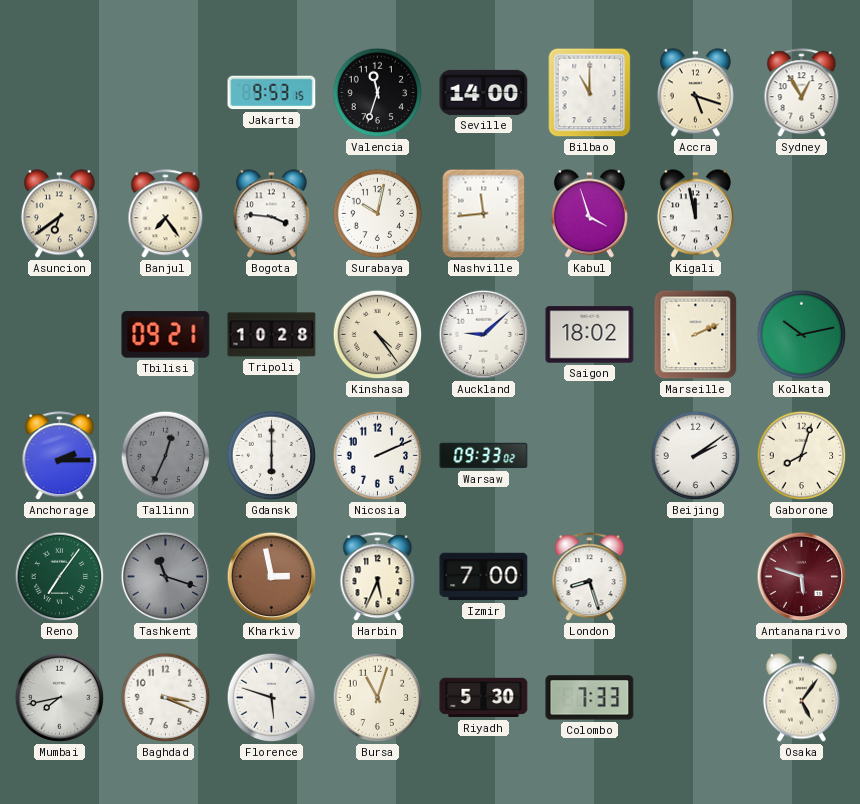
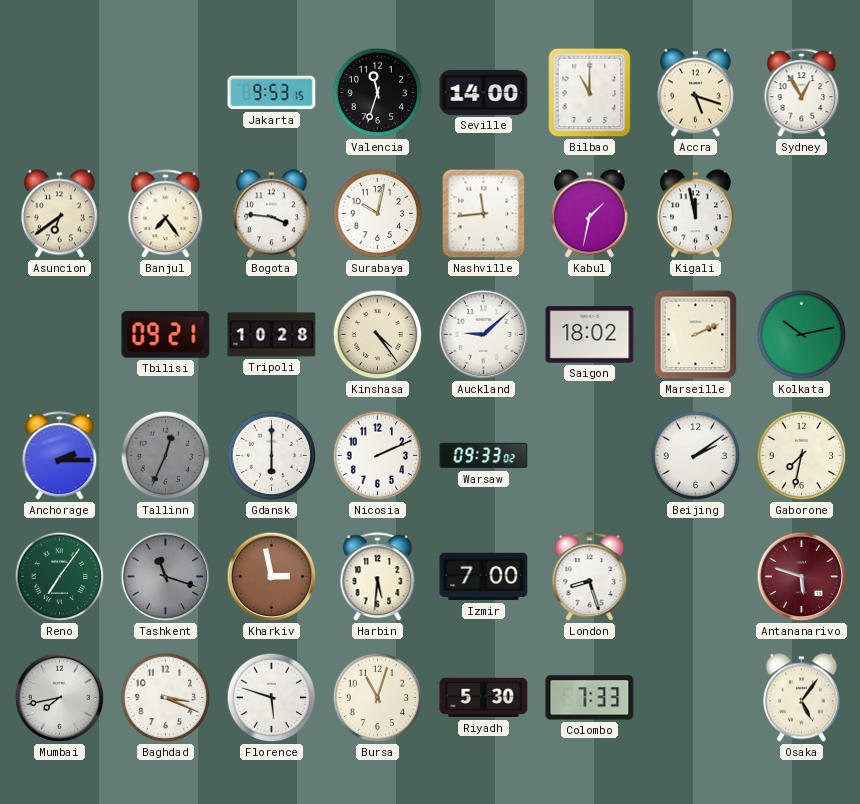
Kabul: 3:57 -> 1:32 (589, 214)
Gaborone: 8:03 -> 7:32 (802, 456)
Harbin: 5:34 -> 5:31 (378, 577)
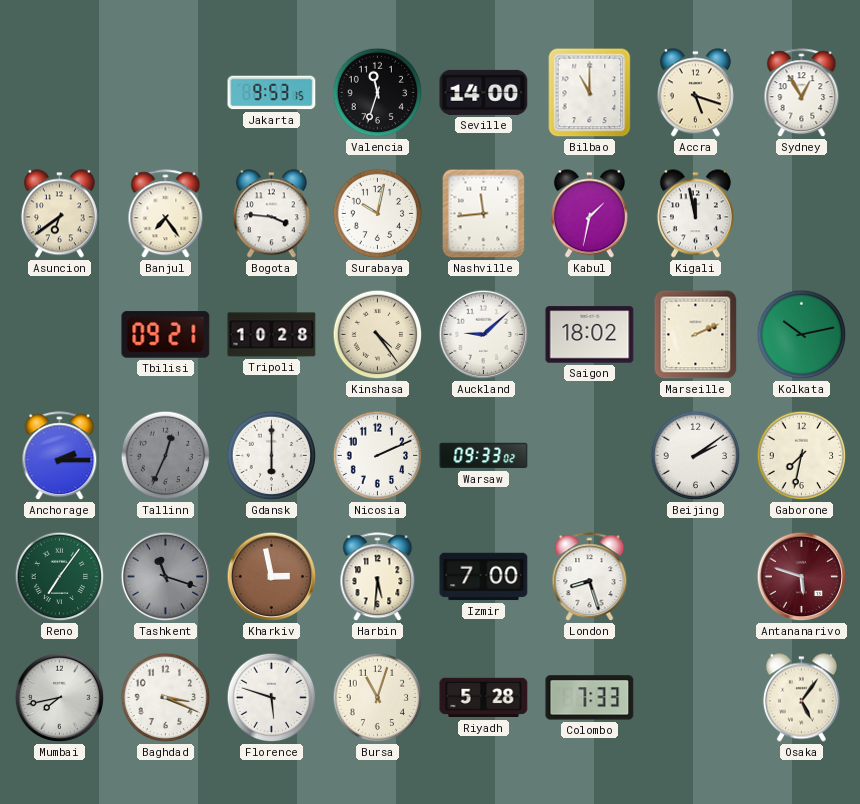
Riyadh: 5:30 -> 5:28 (484, 698)
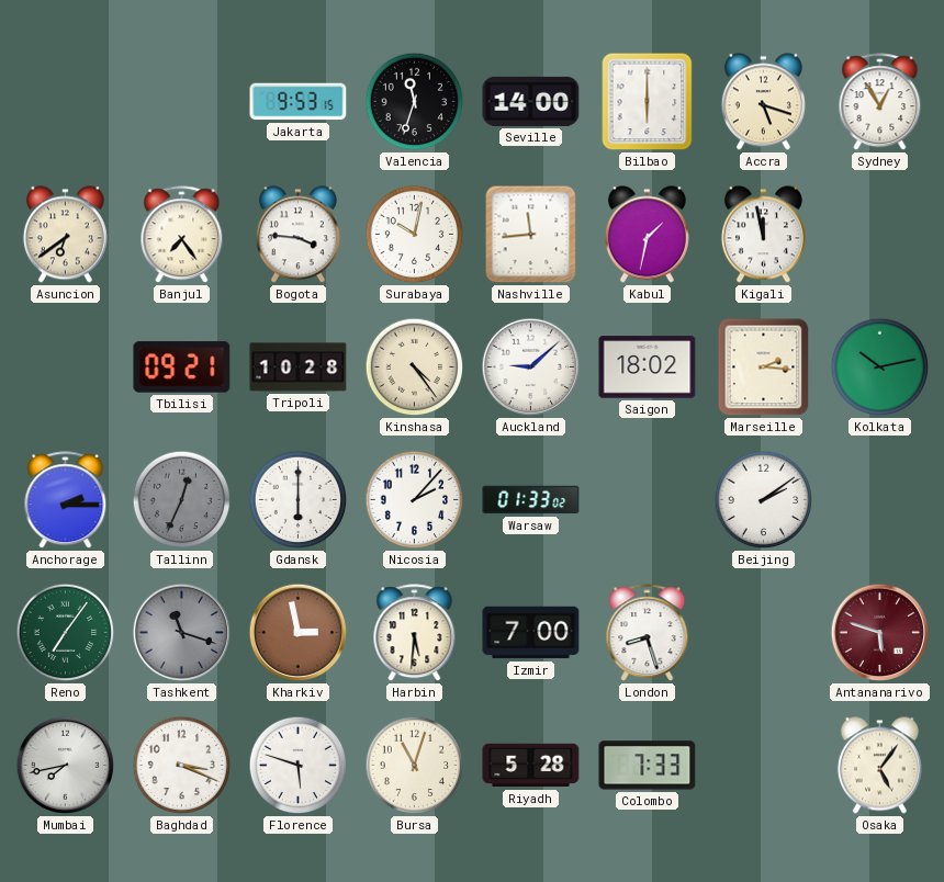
Bilbao: 11:00 -> 6:00 (648, 102)
Marseille: 2:11 -> 2:16 (764, 367)
Nicosia: 2:11 -> 2:07 (415, 500)
Warsaw: 09:33 -> 01:33 (531, 500)
Gaborone: 7:32 -> none (802, 456)
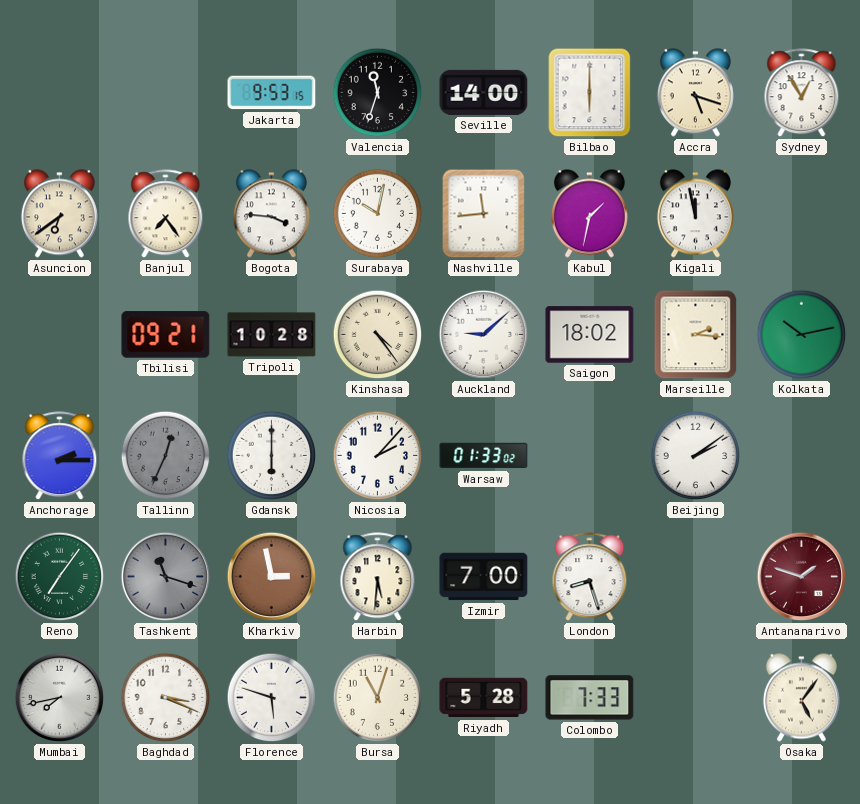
Antananarivo: 5:48 -> 1:48 (802, 577)
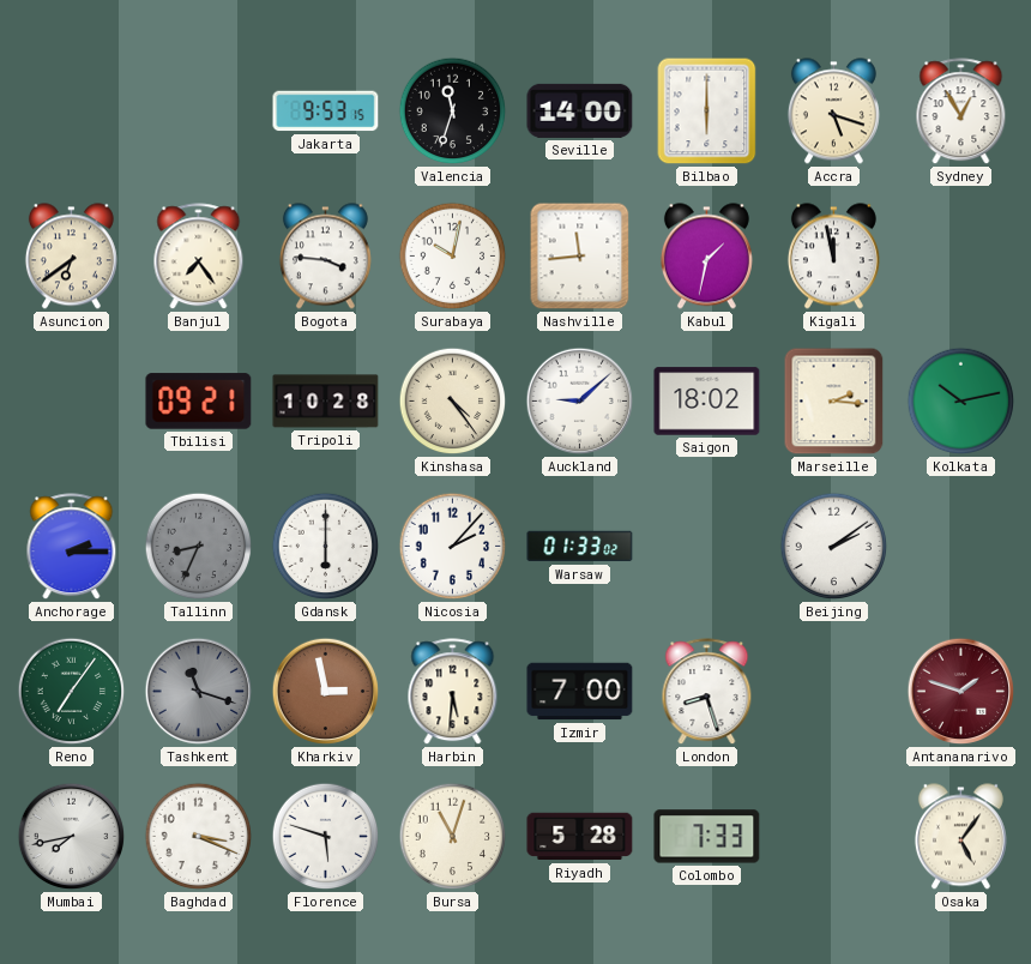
Tallinn: 12:34 -> 8:34 (199, 547)
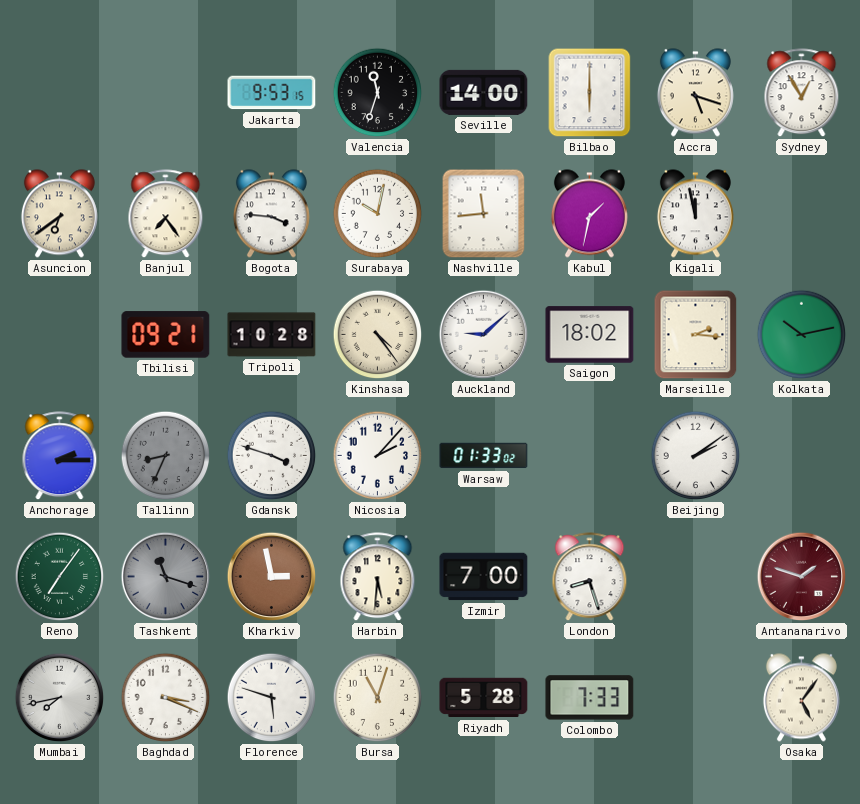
Gdansk: 6:00 -> 3:48 (272, 456)
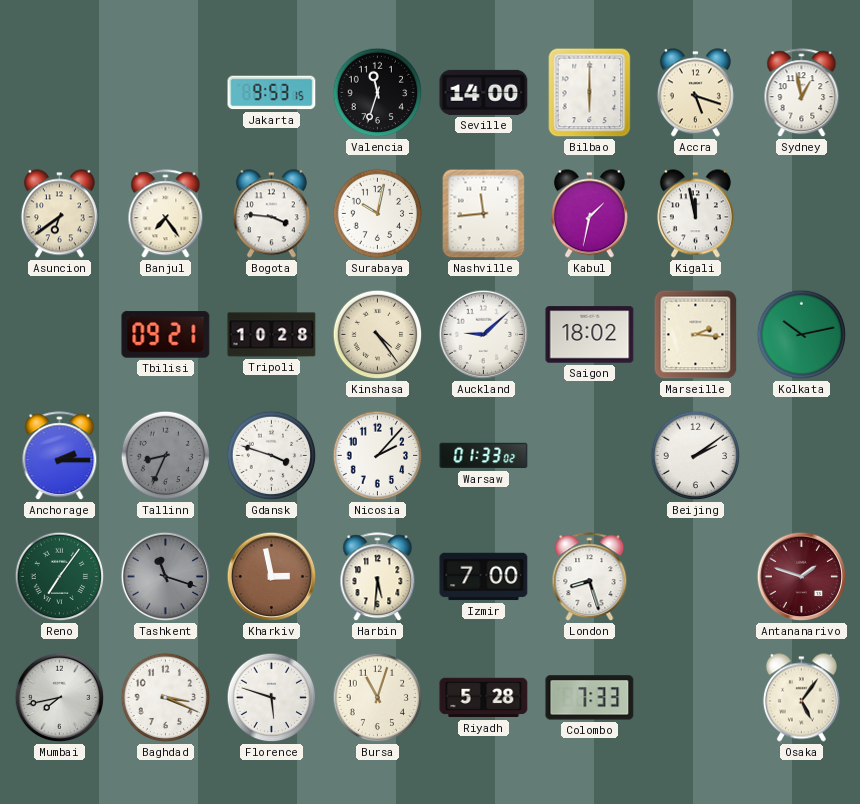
Sydney: 12:55 -> 12:58 (802, 93)
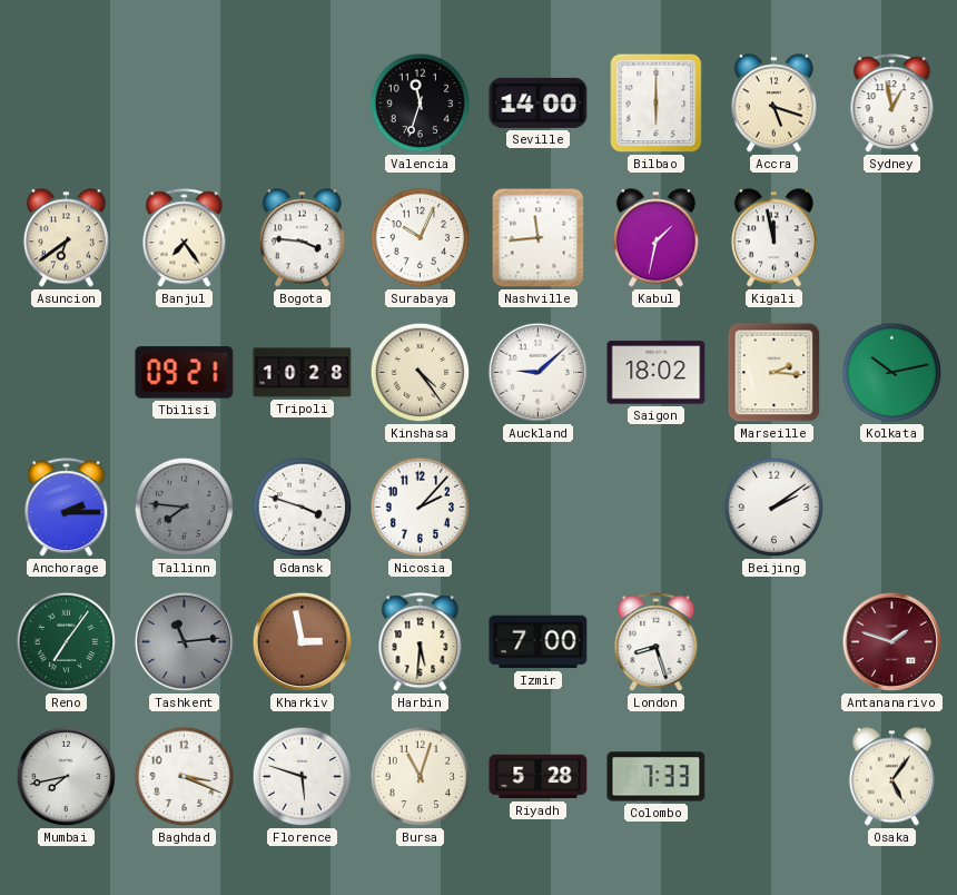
Jakarta: 9:53 -> none (272, 93)
Surabaya: 10:02 -> 10:04 (421, 238)
Tallinn: 8:34 -> 7:46 (185, 508)
Warsaw: 01:33 -> none (484, 456)
Tashkent: 11:18 -> 11:14 (185, 642)
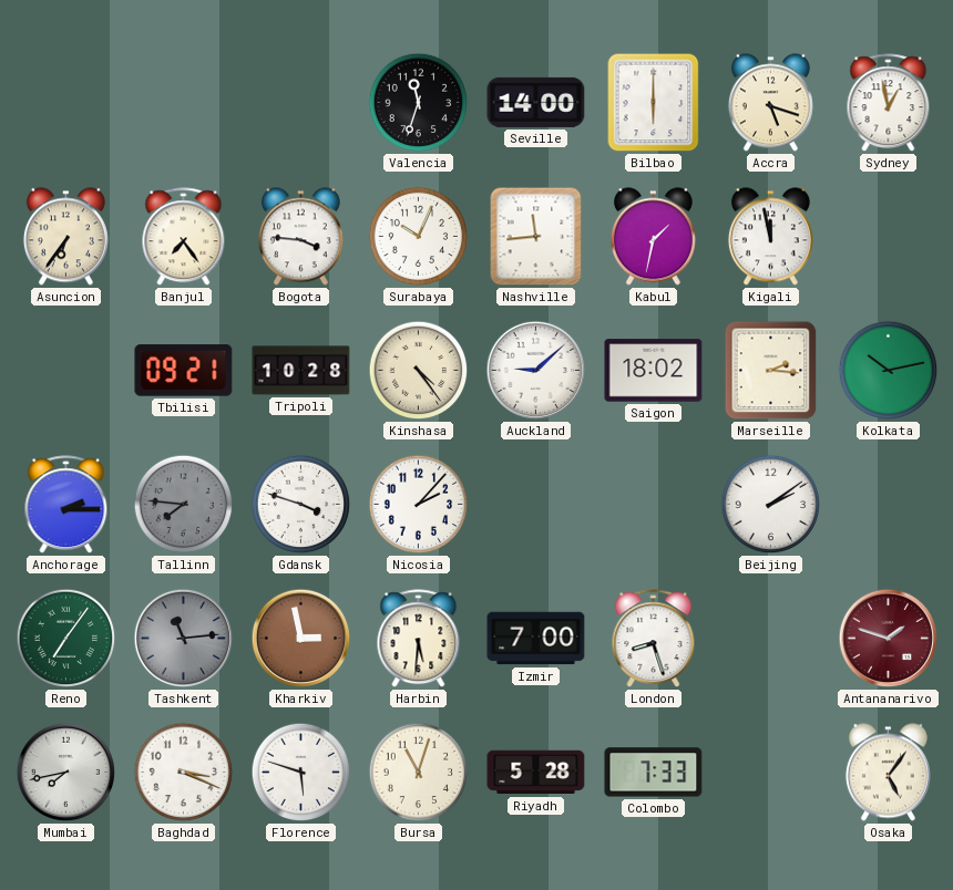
Asuncion: 6:39 -> 6:36 (65, 237)
